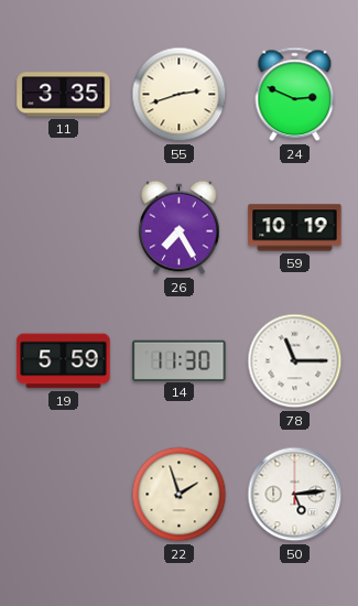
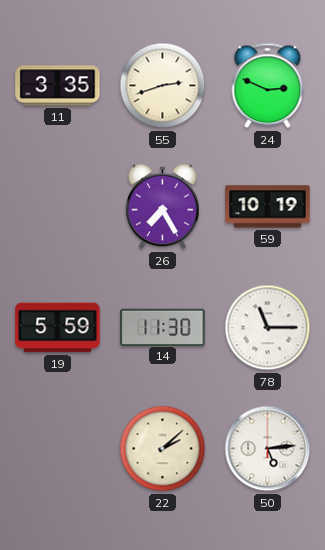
22: 1:57 -> 2:08 (163, 449)
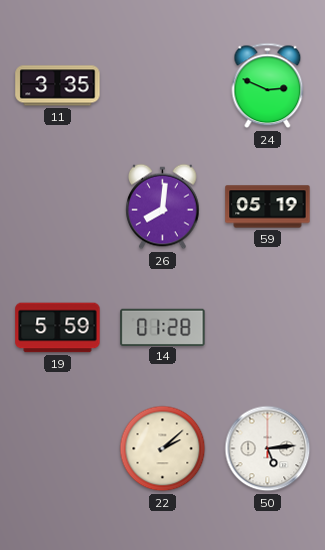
55: 2:42 -> none (163, 86)
26: 7:25 -> 8:01 (163, 207)
59: 10:19 -> 05:19 (268, 207)
14: 11:30 -> 01:28 (163, 327)
78: 11:15 -> none (268, 328)
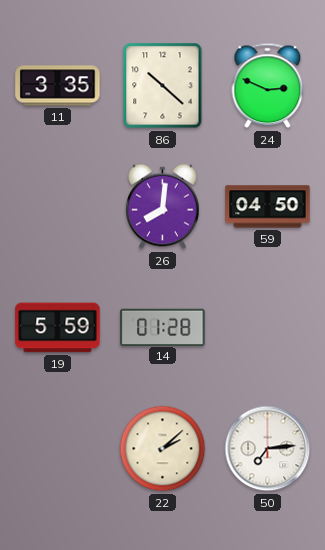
86: none -> 10:22 (163, 86)
59: 05:19 -> 04:50 (268, 207)
50: 5:14 -> 7:14 (268, 449)
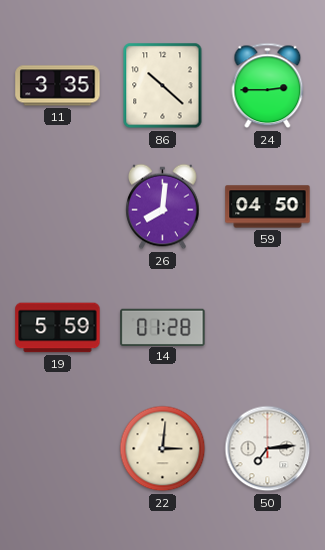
24: 2:49 -> 2:45 (268, 86)
22: 2:08 -> 3:01 (163, 449)
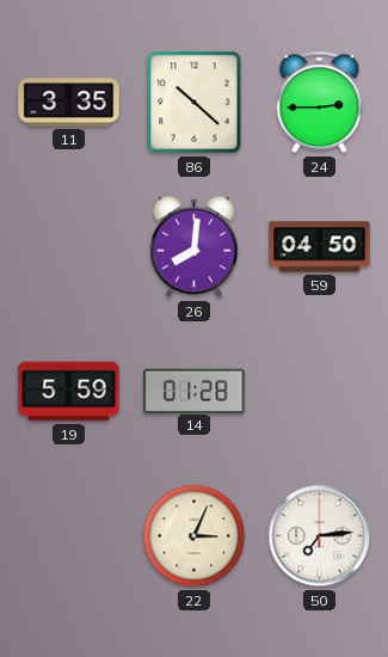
22: 3:01 -> 3:04 (195, 536)
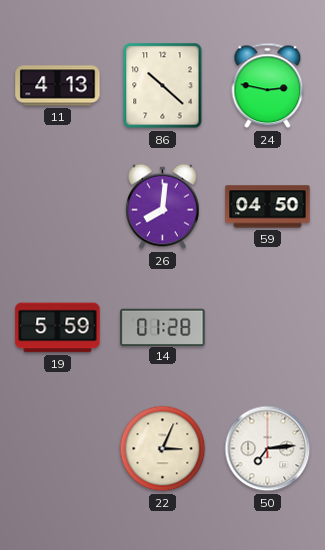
11: 3:35 -> 4:13 (58, 86)
24: 2:45 -> 2:47 (268, 86)
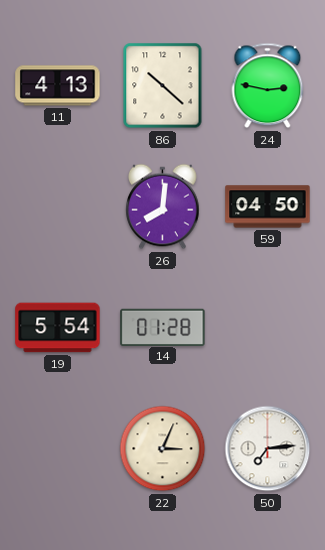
19: 5:59 -> 5:54 (58, 328)
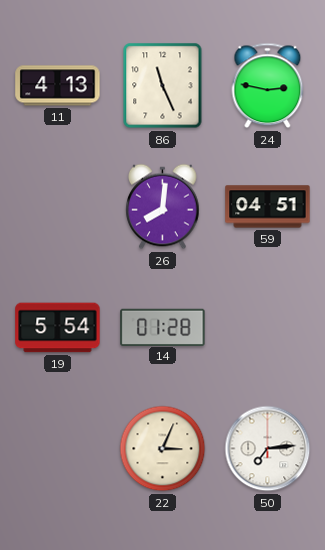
86: 10:22 -> 11:26 (163, 86)
59: 04:50 -> 04:51 (268, 207)
